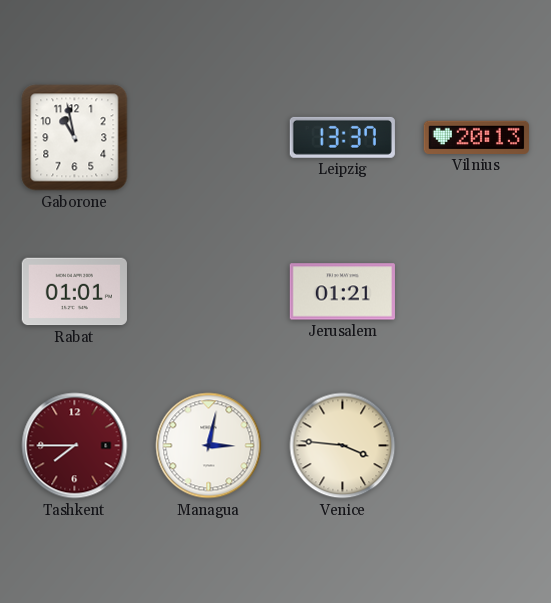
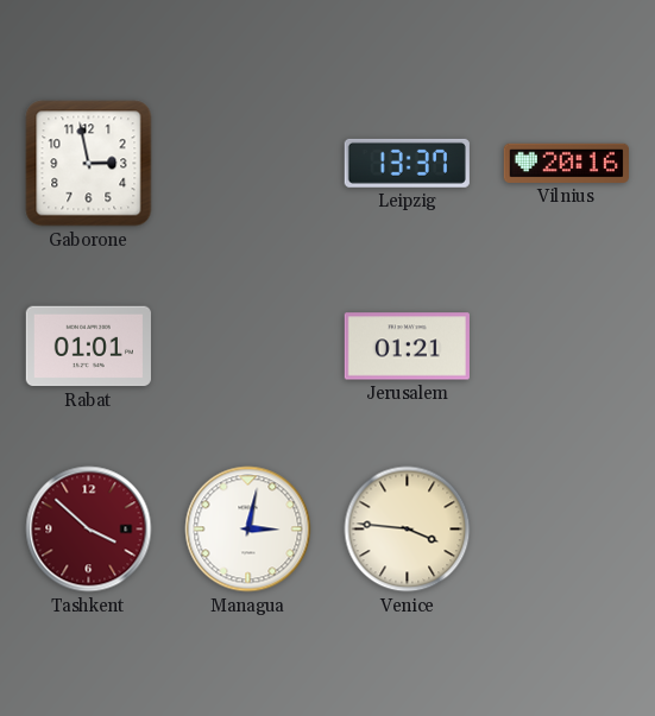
Gaborone: 10:58 -> 2:58 (89, 164)
Vilnius: 20:13 -> 20:16 (566, 163)
Tashkent: 7:45 -> 3:52 (89, 530)
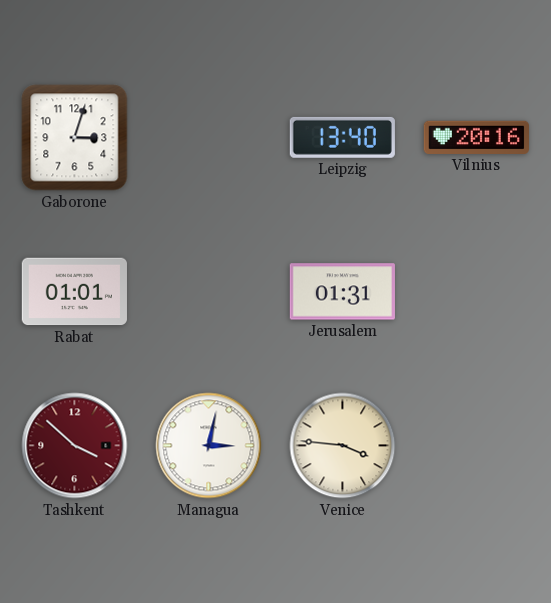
Gaborone: 2:58 -> 3:03 (75, 138)
Leipzig: 13:37 -> 13:40 (342, 137)
Jerusalem: 01:21 -> 01:31 (342, 292)
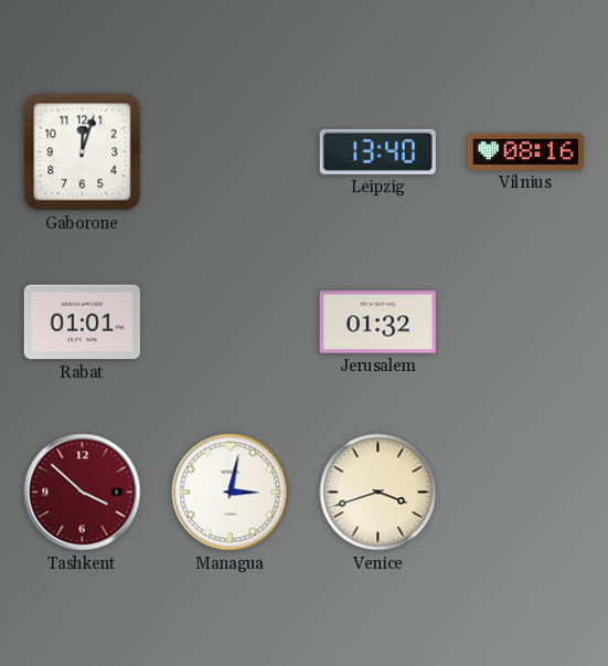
Gaborone: 3:03 -> 12:03 (83, 152)
Vilnius: 20:16 -> 08:16 (525, 151)
Jerusalem: 01:31 -> 01:32 (377, 323)
Venice: 3:46 -> 3:42 (378, 493)
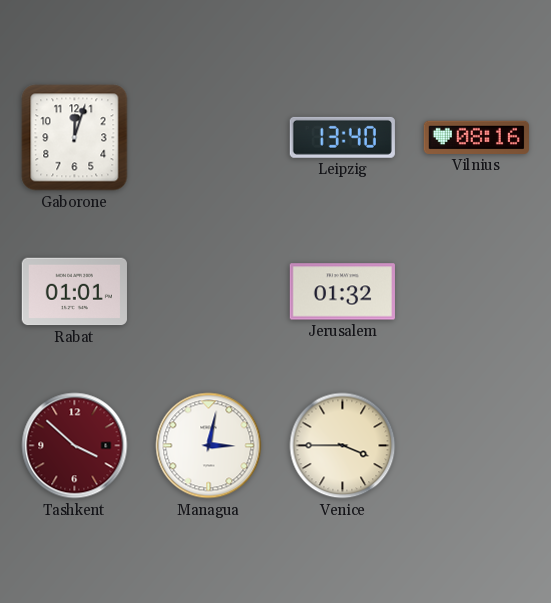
Venice: 3:42 -> 3:45 (343, 446)
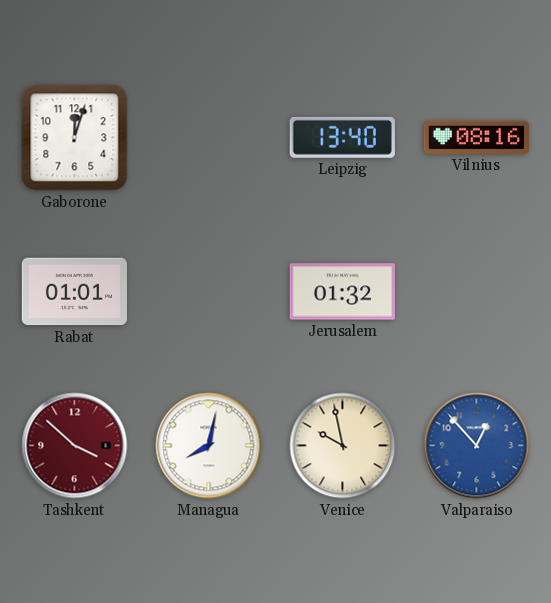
Managua: 3:02 -> 8:02 (209, 446)
Venice: 3:45 -> 9:58 (343, 446)
Valparaiso: none -> 12:53 (477, 446)
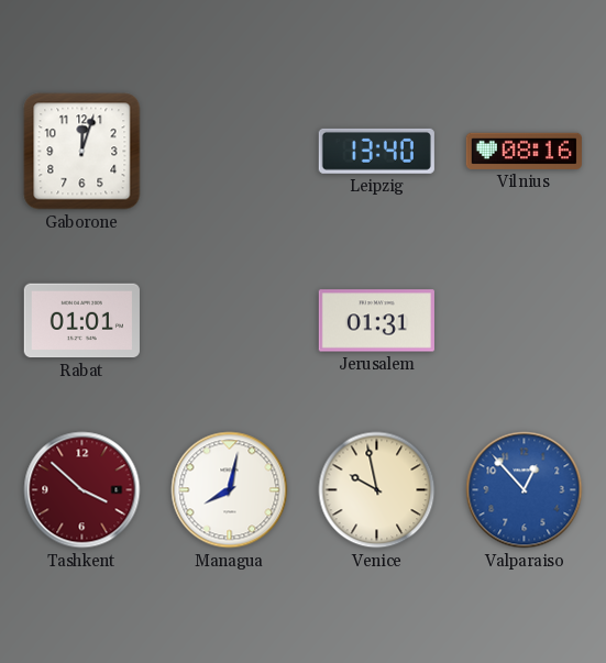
Jerusalem: 01:32 -> 01:31 (376, 321)
